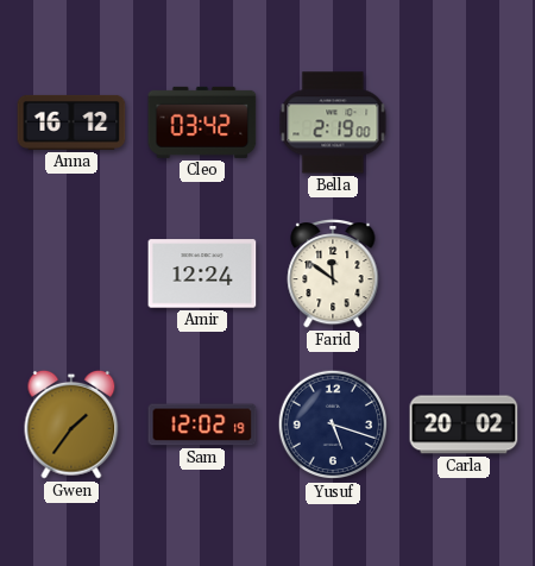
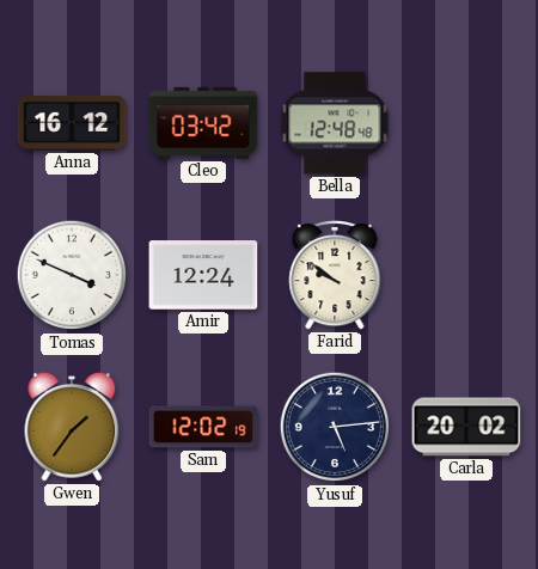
Bella: 2:19 -> 12:48 (335, 123)
Tomas: none -> 3:49 (72, 275)
Farid: 11:51 -> 9:51 (335, 275)
Yusuf: 5:18 -> 5:14 (335, 427)
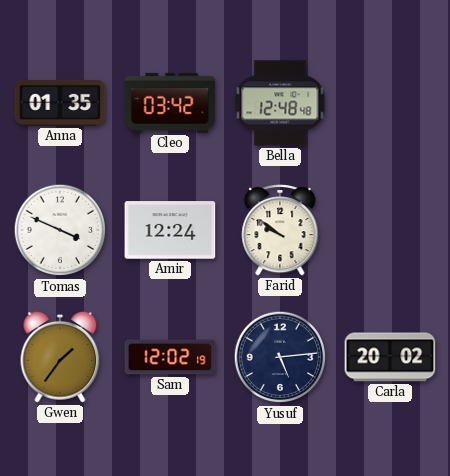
Anna: 16:12 -> 01:35 (60, 103)
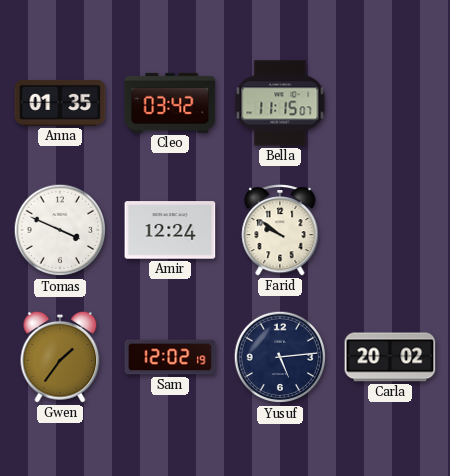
Bella: 12:48 -> 11:15 (280, 103)
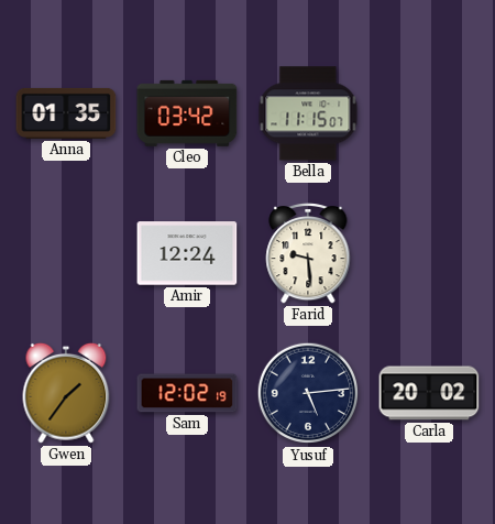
Tomas: 3:49 -> none (60, 230)
Farid: 9:51 -> 9:29 (308, 253)
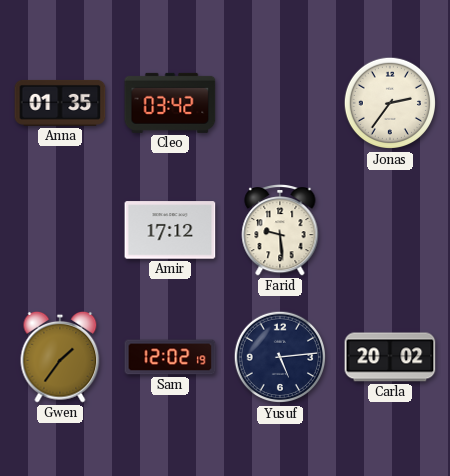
Bella: 11:15 -> none (308, 113)
Jonas: none -> 2:36 (390, 103)
Amir: 12:24 -> 17:12 (170, 230)
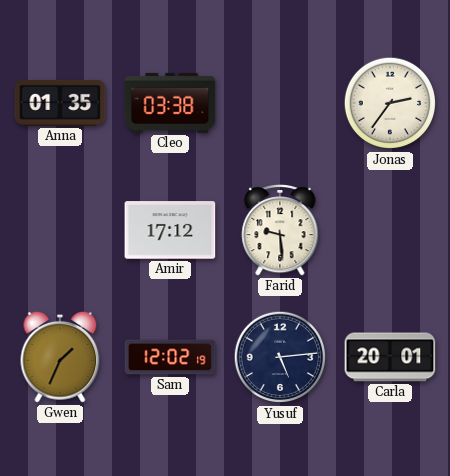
Cleo: 03:42 -> 03:38 (170, 103)
Gwen: 1:36 -> 1:34 (60, 357)
Carla: 20:02 -> 20:01 (390, 357)
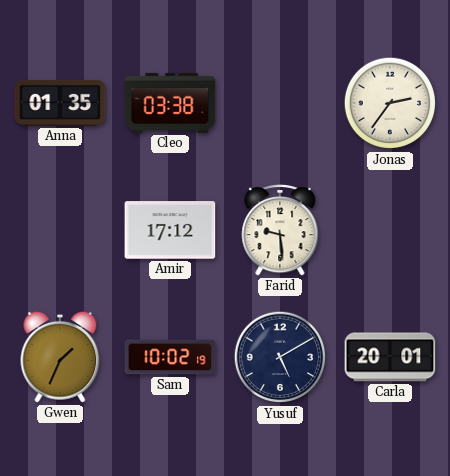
Sam: 12:02 -> 10:02 (170, 357)
Yusuf: 5:14 -> 5:10 (280, 357)
